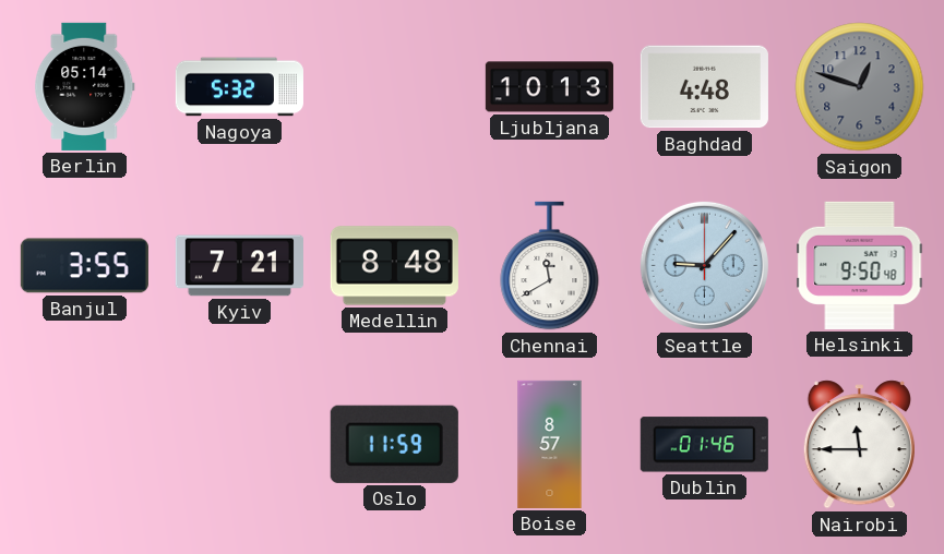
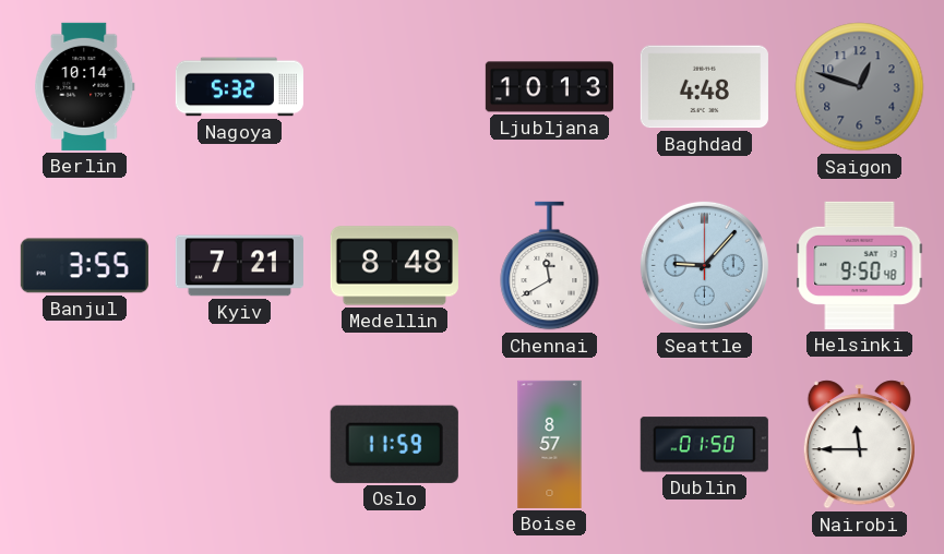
Berlin: 05:14 -> 10:14 (85, 86)
Dublin: 01:46 -> 01:50 (704, 445)
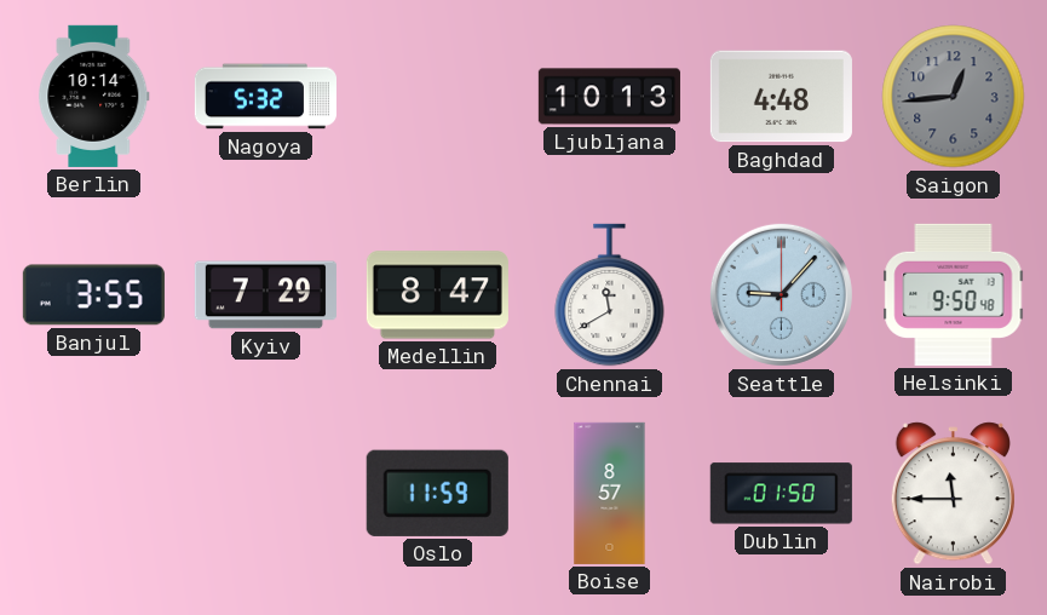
Saigon: 12:48 -> 12:44 (954, 97)
Kyiv: 7:21 -> 7:29 (265, 295)
Medellin: 8:48 -> 8:47 (437, 295)
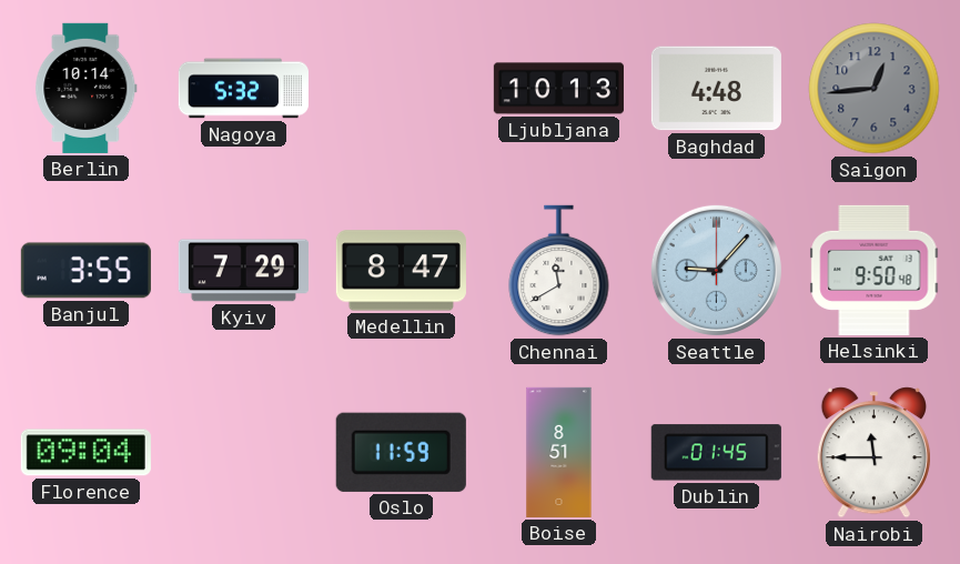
Florence: none -> 09:04 (85, 453)
Boise: 8:57 -> 8:51 (559, 452)
Dublin: 01:50 -> 01:45 (716, 453)
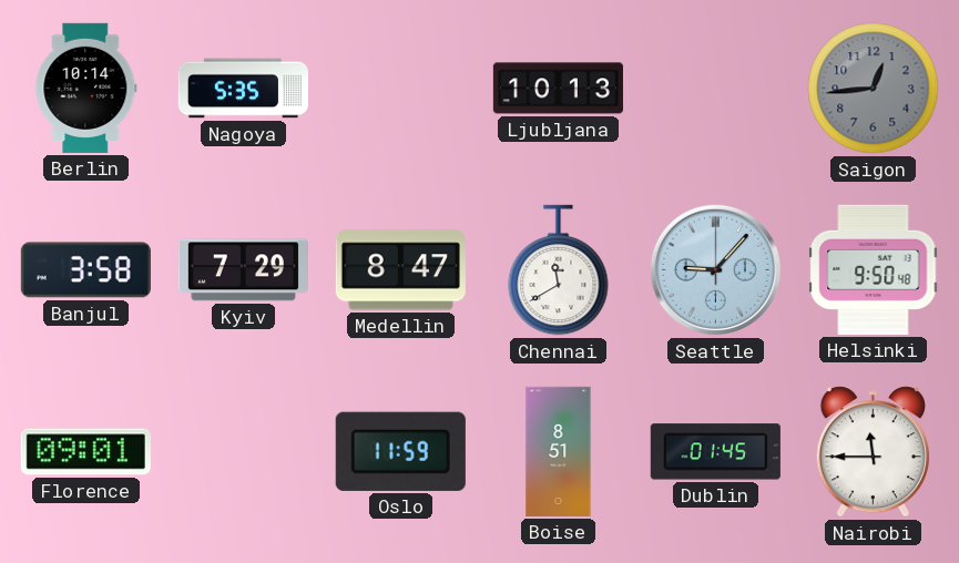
Nagoya: 5:32 -> 5:35 (243, 89)
Baghdad: 4:48 -> none (716, 89)
Banjul: 3:55 -> 3:58 (85, 270)
Florence: 09:04 -> 09:01 (85, 452)
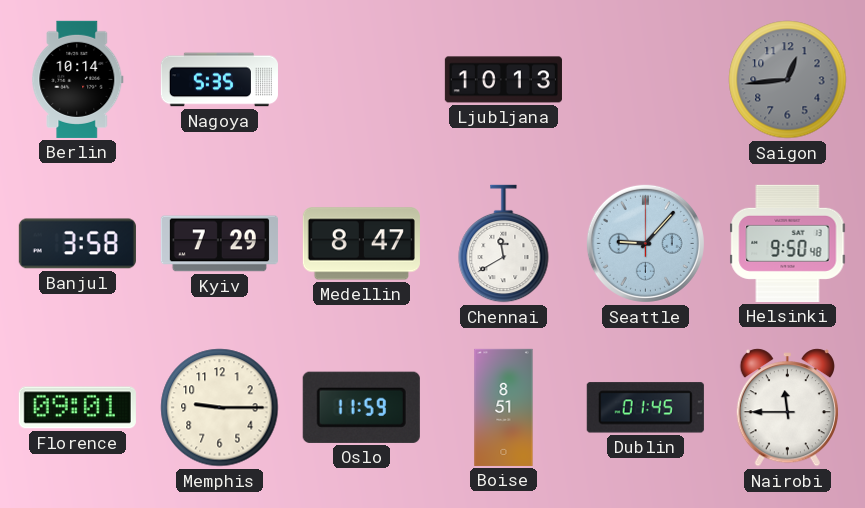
Memphis: none -> 9:15 (220, 408)
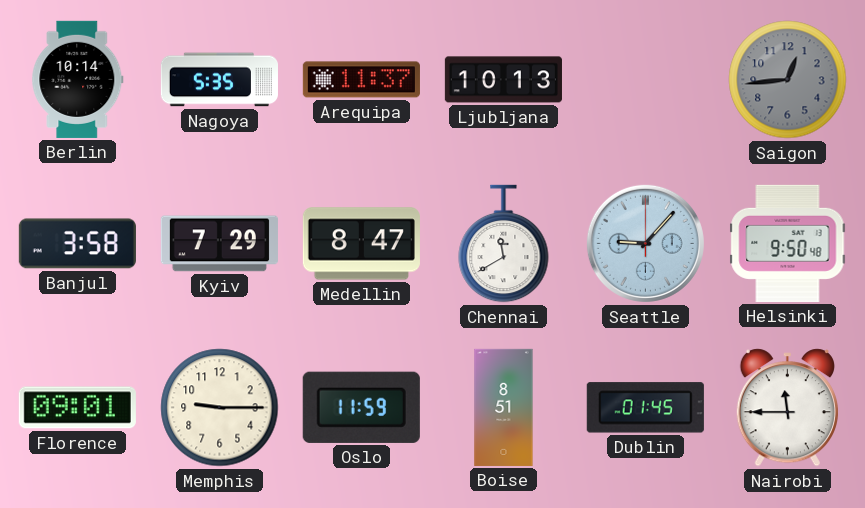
Arequipa: none -> 11:37 (361, 80)
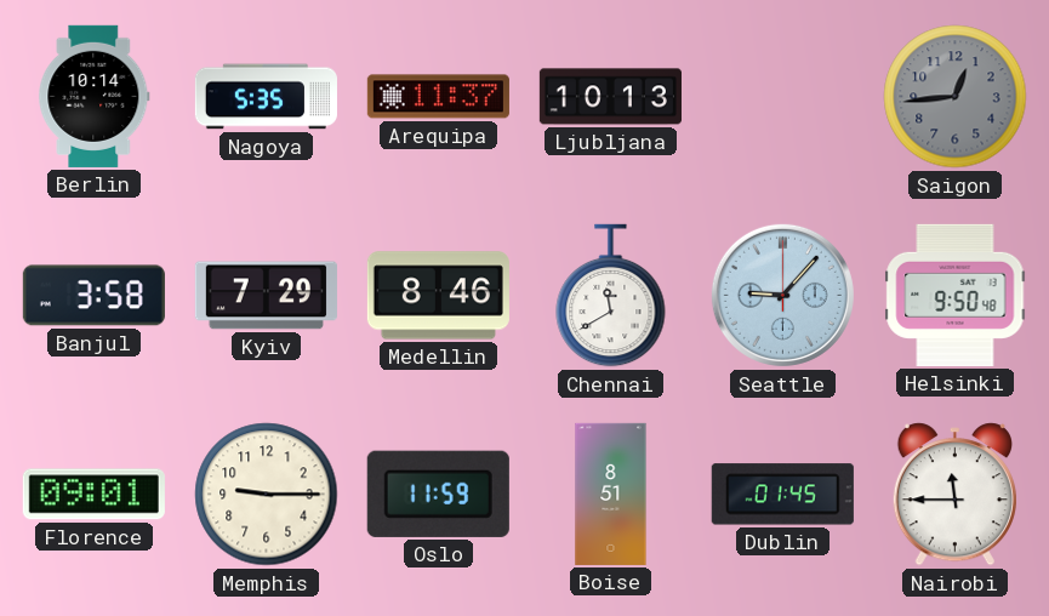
Medellin: 8:47 -> 8:46 (438, 296)
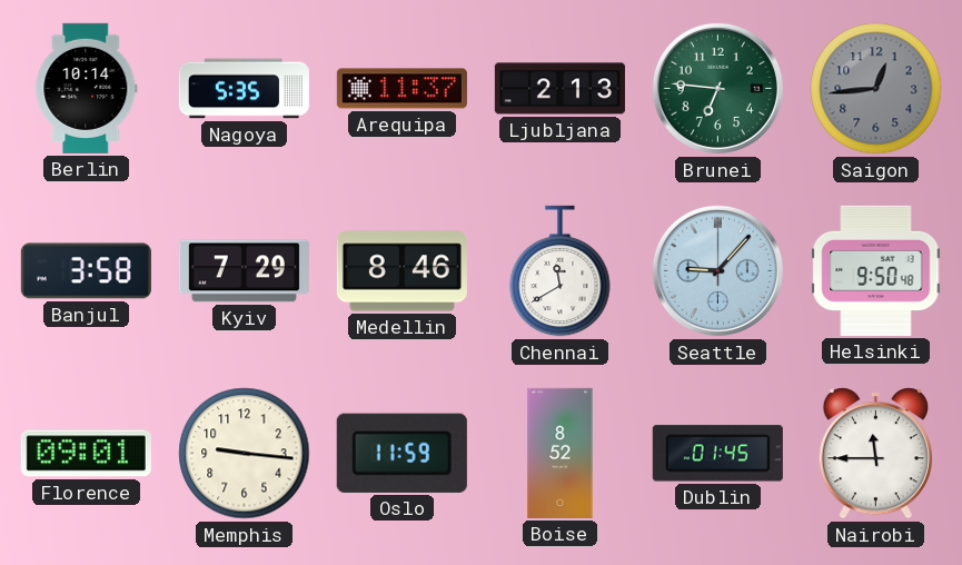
Ljubljana: 10:13 -> 2:13 (559, 89)
Brunei: none -> 6:46 (717, 88)
Memphis: 9:15 -> 9:16 (245, 454)
Boise: 8:51 -> 8:52 (561, 453)
